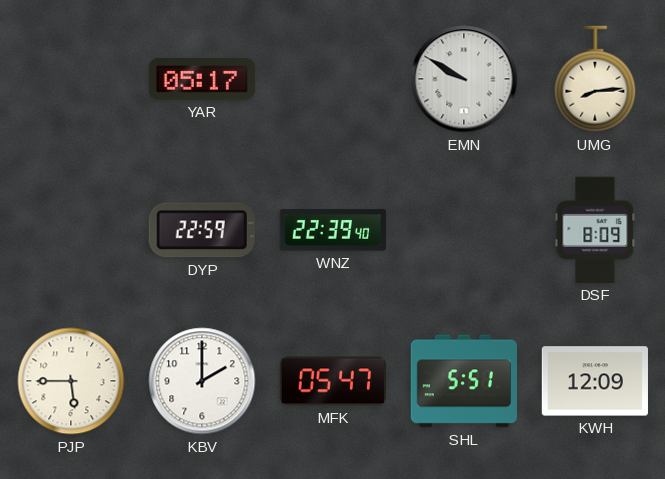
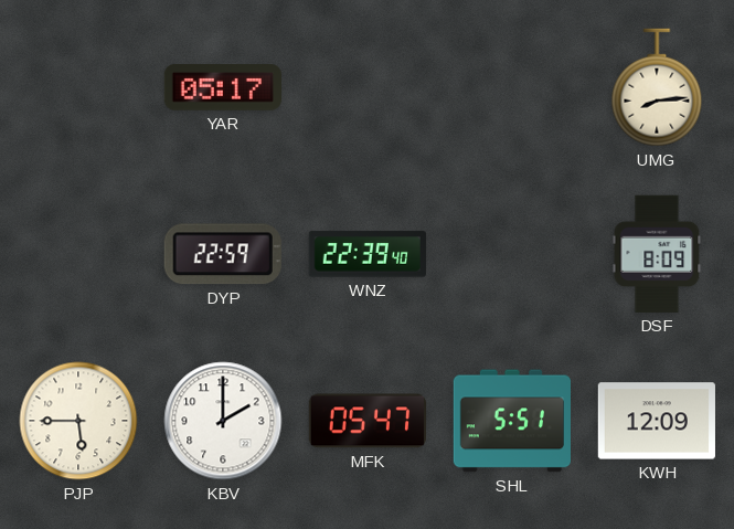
EMN: 9:50 -> none (464, 79)
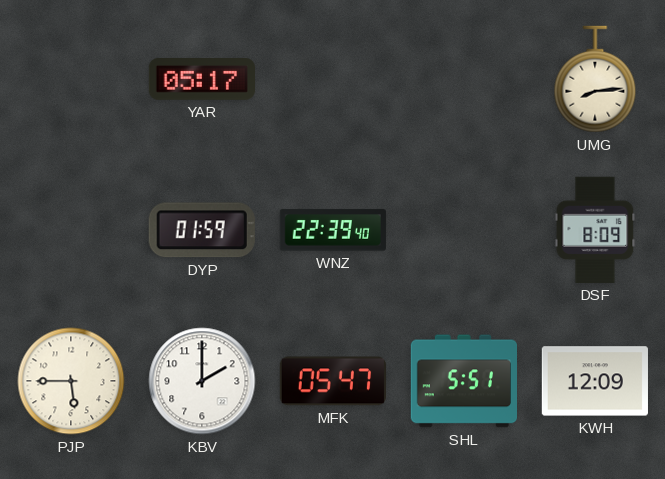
DYP: 22:59 -> 01:59 (202, 230)
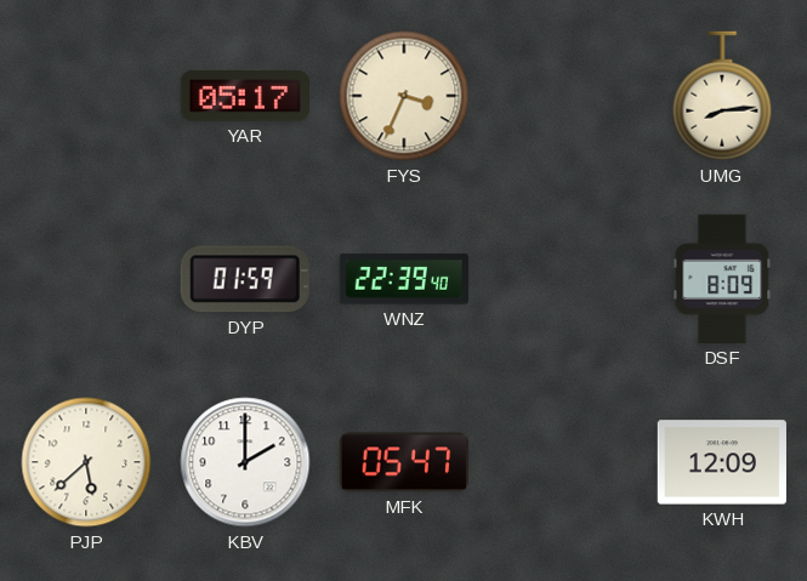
FYS: none -> 3:34 (404, 96)
PJP: 5:45 -> 5:38 (86, 462)
SHL: 5:51 -> none (463, 381)
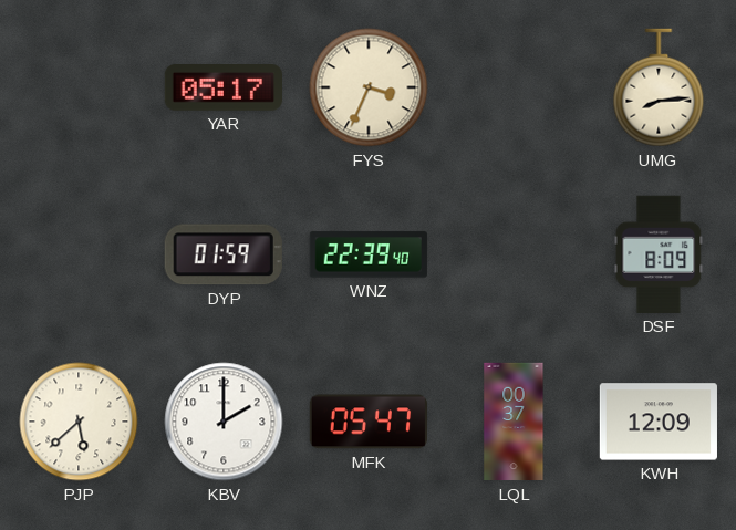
LQL: none -> 00:37 (514, 422)
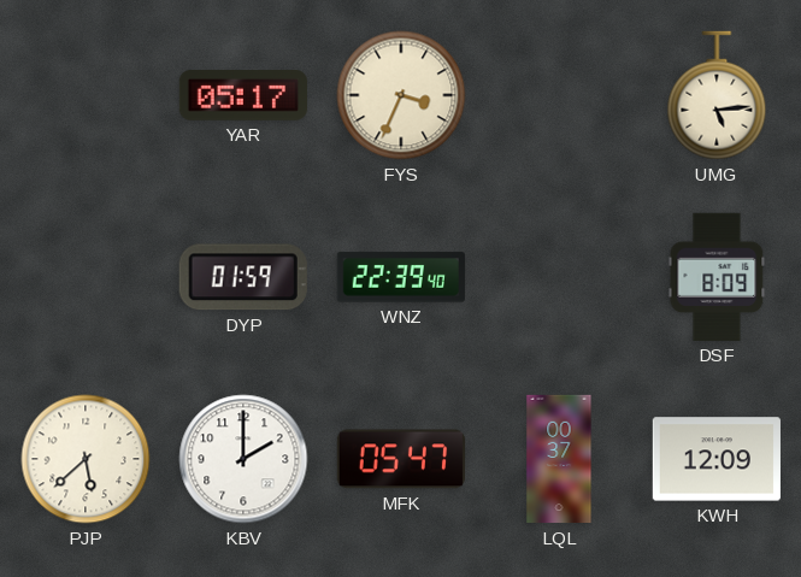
UMG: 8:14 -> 5:14 (717, 95)
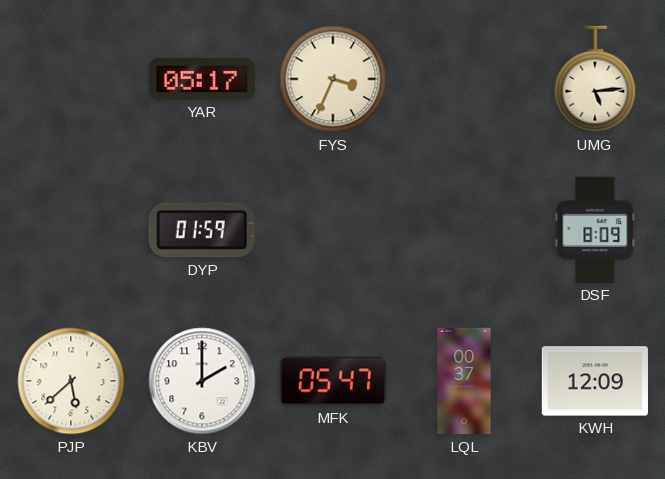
WNZ: 22:39 -> none (401, 277)
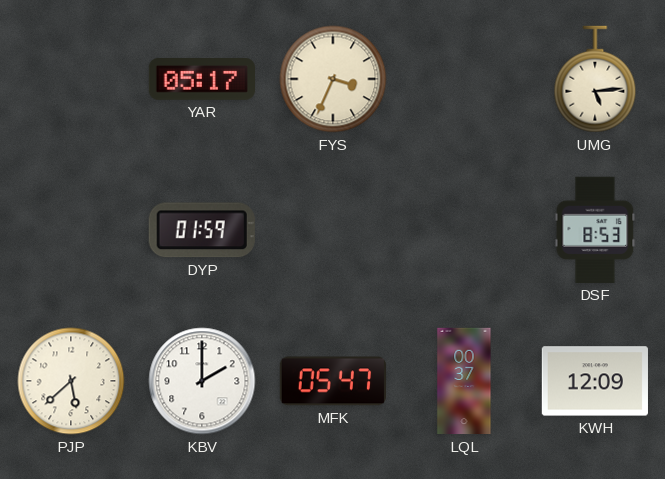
DSF: 8:09 -> 8:53 (595, 230)
